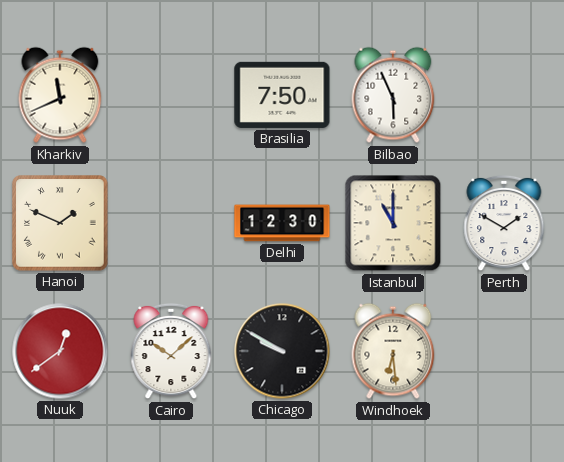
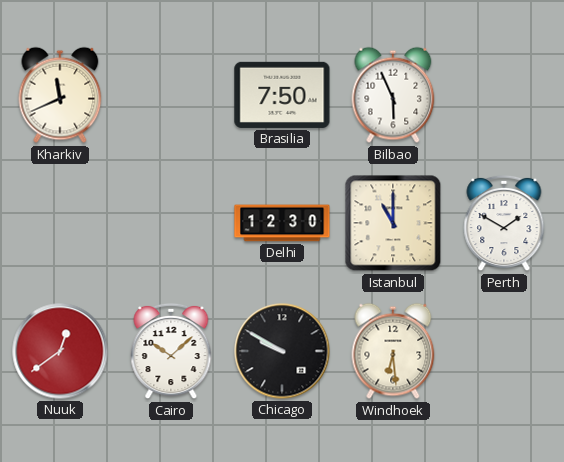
Hanoi: 1:49 -> none (60, 223)
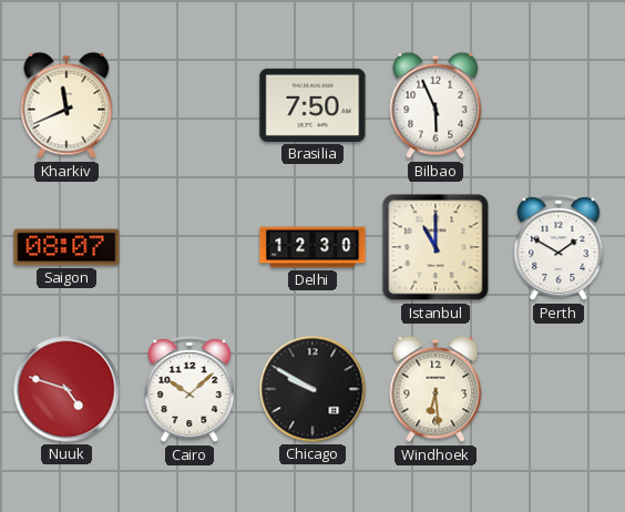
Saigon: none -> 08:07 (66, 247)
Nuuk: 12:39 -> 4:48 (66, 389)
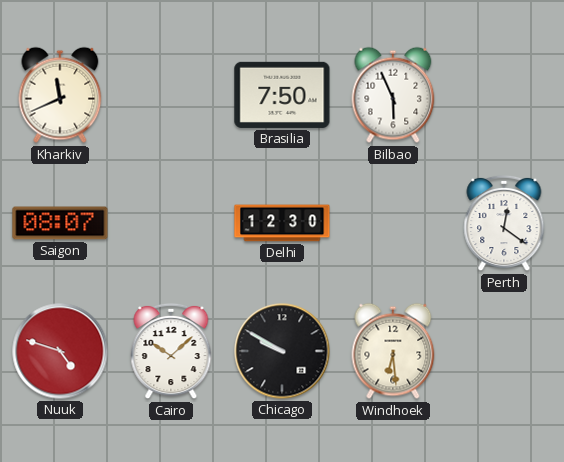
Istanbul: 11:00 -> none (436, 247)
Perth: 1:50 -> 12:21 (504, 223)
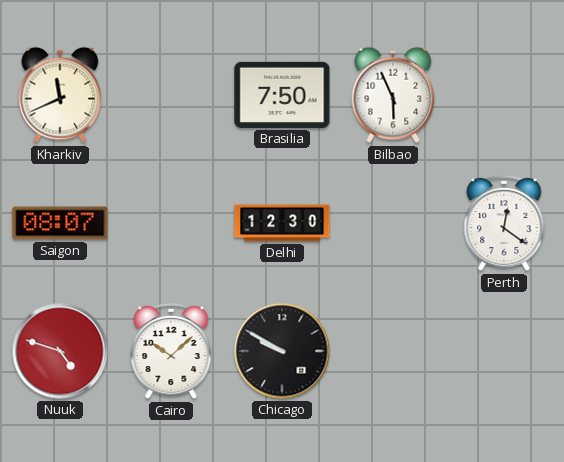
Windhoek: 6:29 -> none (393, 351)
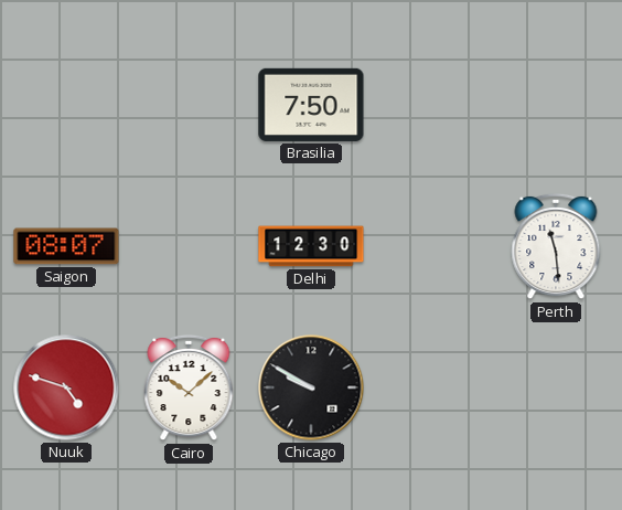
Kharkiv: 11:41 -> none (60, 95)
Bilbao: 5:56 -> none (393, 95)
Perth: 12:21 -> 11:29 (556, 246)
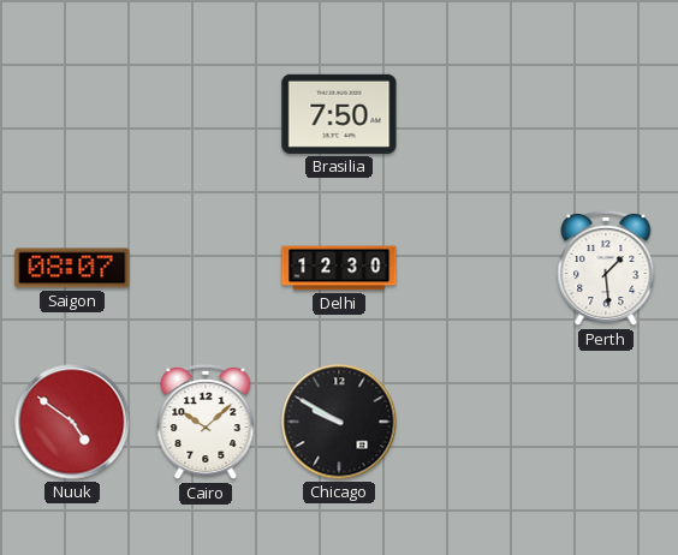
Perth: 11:29 -> 1:29 (606, 268)
Nuuk: 4:48 -> 4:51 (72, 422)
